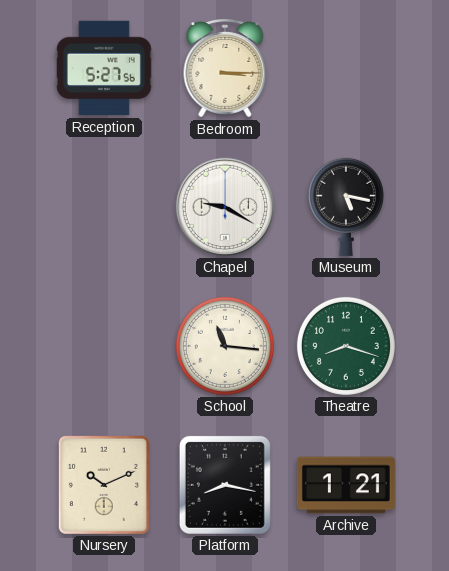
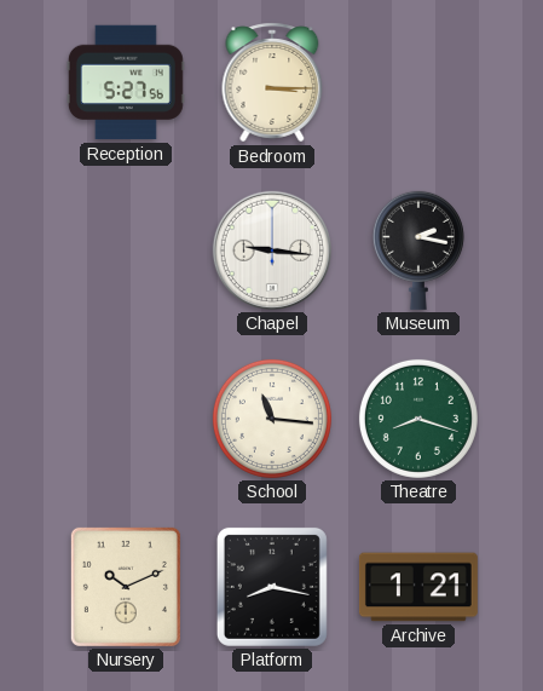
Chapel: 9:20 -> 9:16 (272, 251)
Museum: 5:17 -> 2:17 (418, 251)
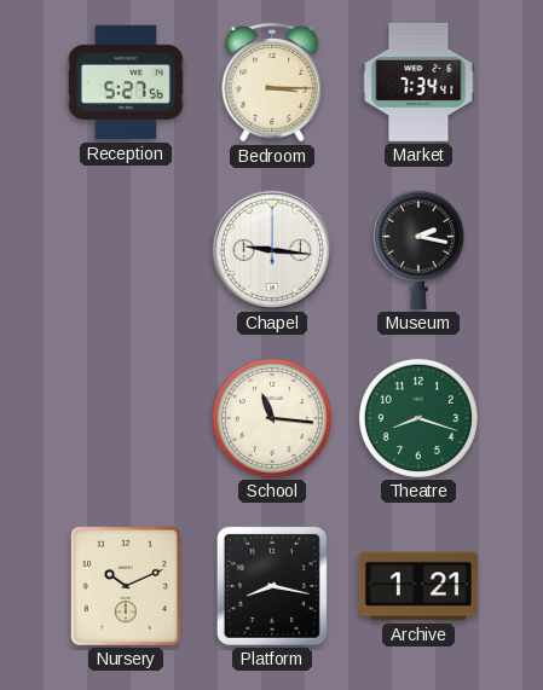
Market: none -> 7:34 (418, 82)
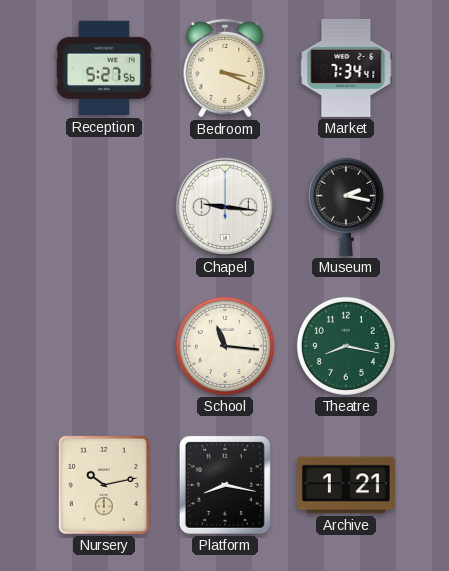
Bedroom: 3:15 -> 3:19 (225, 68)
Theatre: 8:18 -> 8:17 (346, 346)
Nursery: 10:11 -> 10:13 (104, 485)
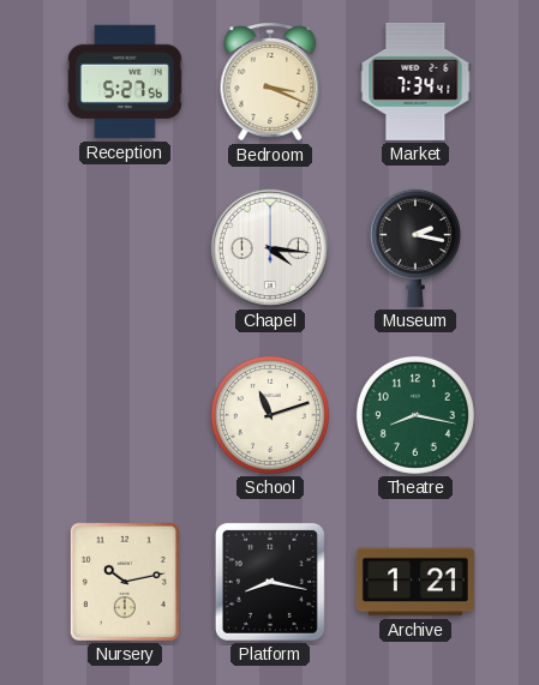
Chapel: 9:16 -> 4:16 (270, 248)
School: 11:16 -> 11:12 (270, 415)
